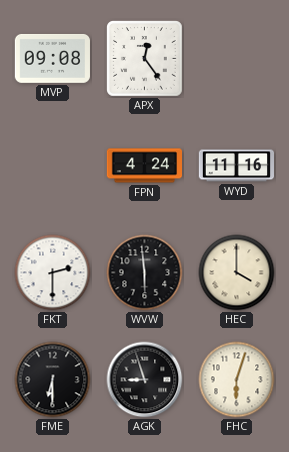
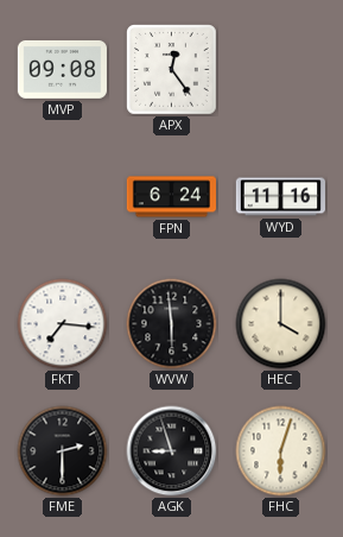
FPN: 4:24 -> 6:24 (171, 197)
FKT: 2:30 -> 7:16 (63, 324)
FME: 6:30 -> 2:30 (63, 451)
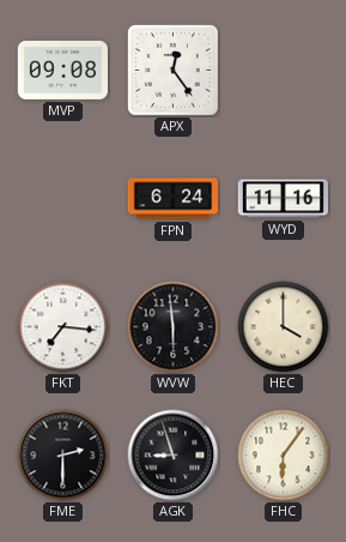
FHC: 6:03 -> 6:06 (284, 456)
